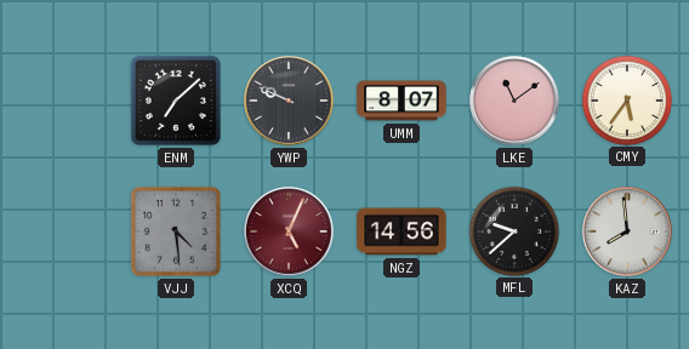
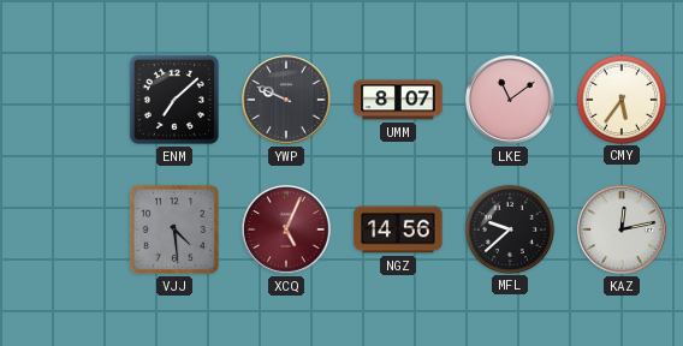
KAZ: 7:59 -> 12:13 (622, 229)
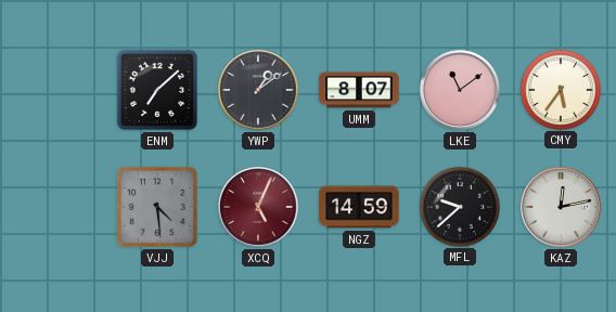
YWP: 9:49 -> 1:09 (258, 90)
NGZ: 14:56 -> 14:59 (359, 207)
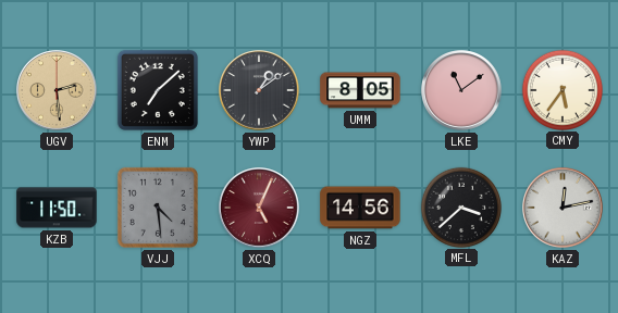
UGV: none -> 2:29 (57, 90)
UMM: 8:07 -> 8:05 (360, 90)
KZB: none -> 11:50 (57, 208)
NGZ: 14:59 -> 14:56 (360, 208)
MFL: 9:38 -> 3:38 (460, 206)
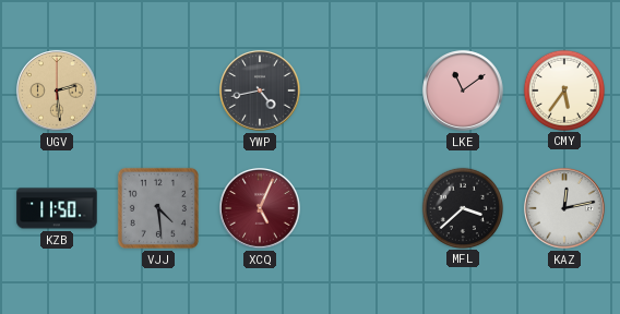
ENM: 7:08 -> none (158, 90)
YWP: 1:09 -> 4:43 (260, 90)
UMM: 8:05 -> none (360, 90)
NGZ: 14:56 -> none (360, 208)
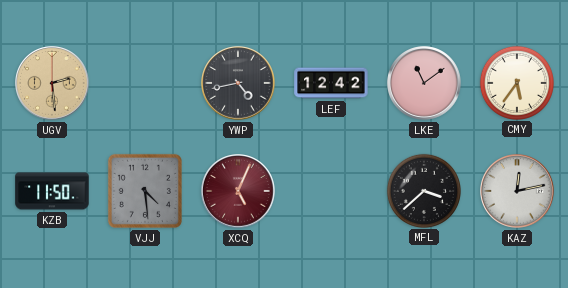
LEF: none -> 12:42 (331, 83)
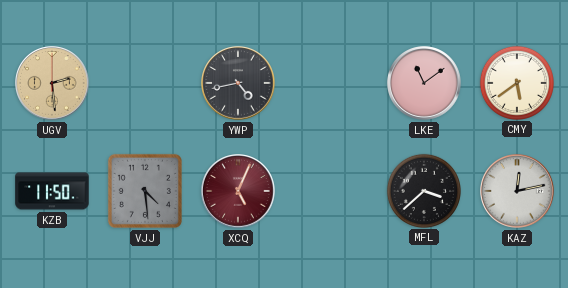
LEF: 12:42 -> none (331, 83)
CMY: 5:36 -> 5:39 (516, 82)
